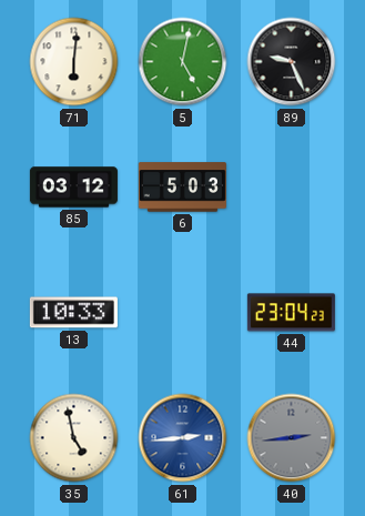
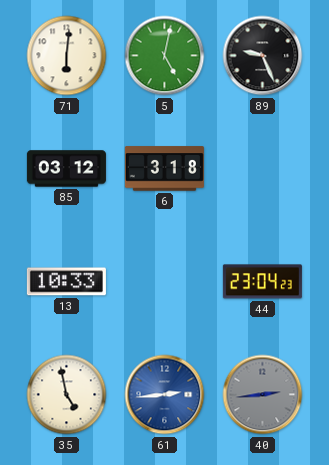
6: 5:03 -> 3:18 (164, 169)
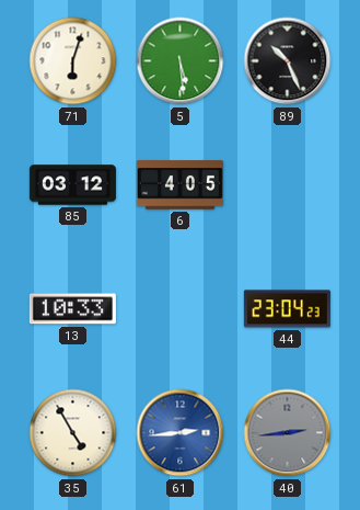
71: 6:01 -> 6:03 (73, 61)
5: 5:02 -> 5:29 (181, 61)
89: 9:26 -> 10:26 (288, 61)
6: 3:18 -> 4:05 (179, 185)
35: 4:58 -> 4:55 (73, 433)
